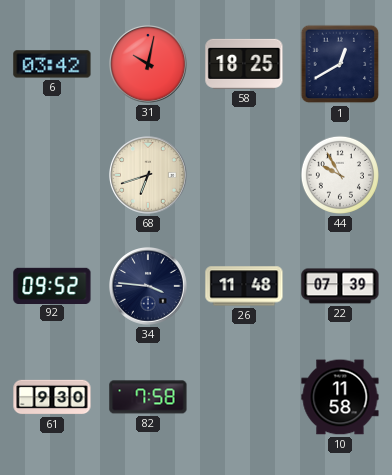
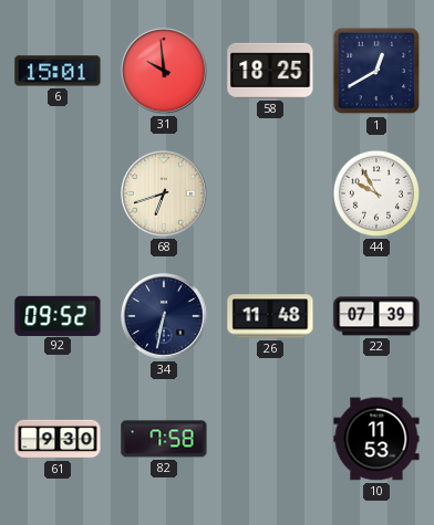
6: 03:42 -> 15:01 (58, 71)
31: 10:02 -> 9:59 (165, 72)
34: 3:46 -> 6:32 (165, 317)
10: 11:58 -> 11:53 (376, 439)
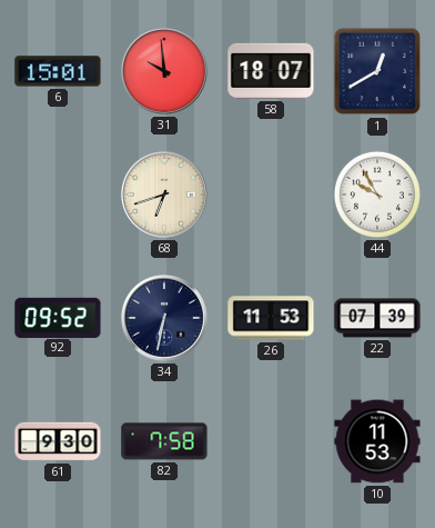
58: 18:25 -> 18:07 (271, 71)
26: 11:48 -> 11:53 (271, 318)
